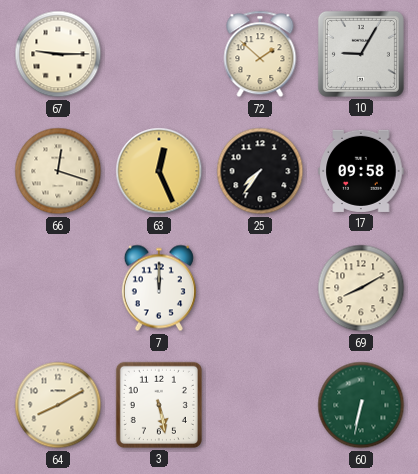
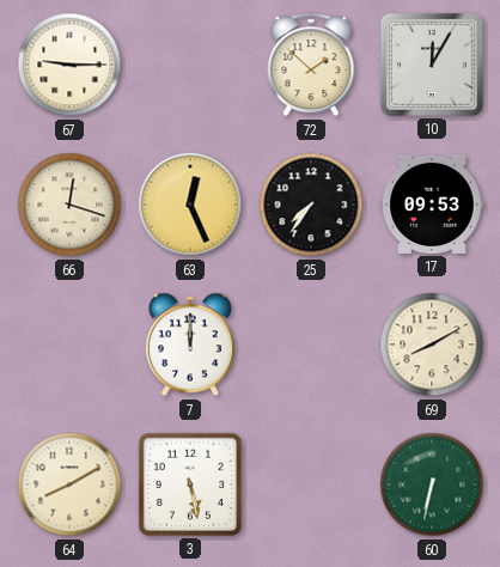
10: 9:05 -> 12:05 (432, 65)
17: 09:58 -> 09:53 (432, 205)
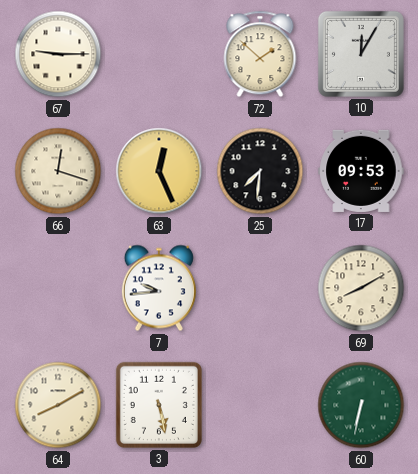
25: 7:36 -> 7:31 (260, 171)
7: 12:00 -> 9:44 (159, 288)
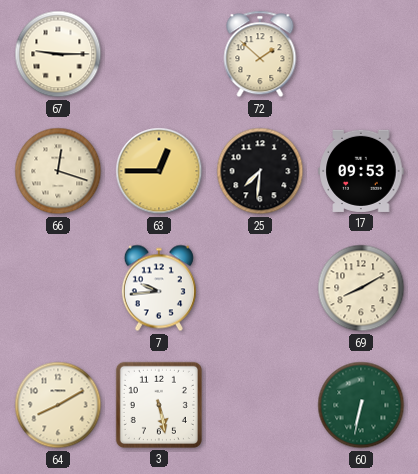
10: 12:05 -> none (361, 54)
63: 12:26 -> 12:45 (159, 171)
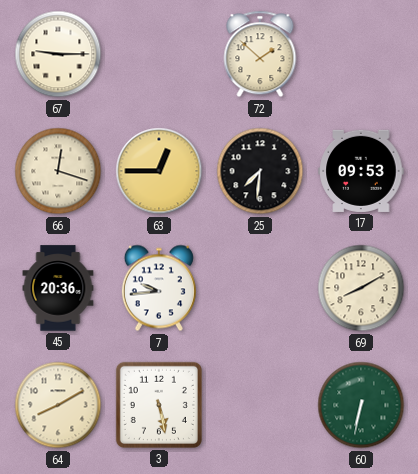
45: none -> 20:36 (58, 288)
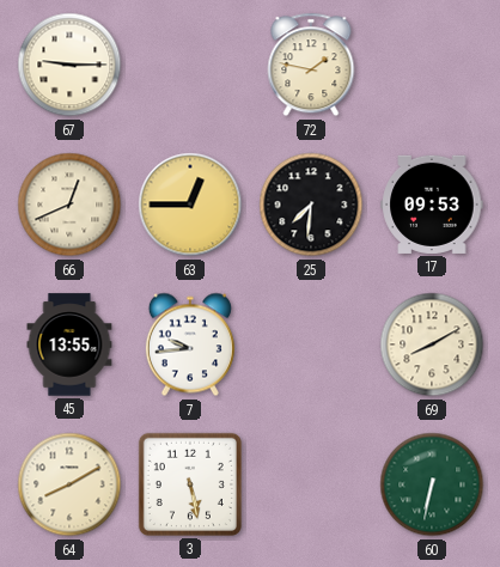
72: 1:52 -> 1:47 (311, 65)
66: 12:18 -> 12:41 (69, 205)
45: 20:36 -> 13:55 (69, 345)
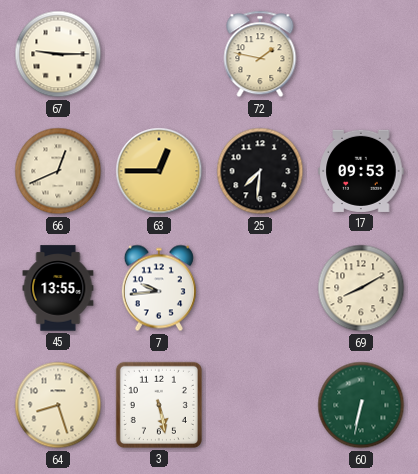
64: 8:10 -> 8:27 (58, 405)
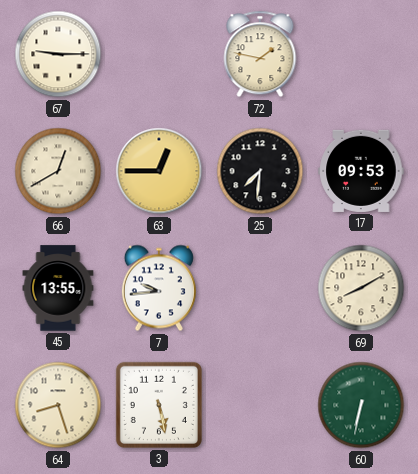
66: 12:41 -> 12:40 (58, 171)
